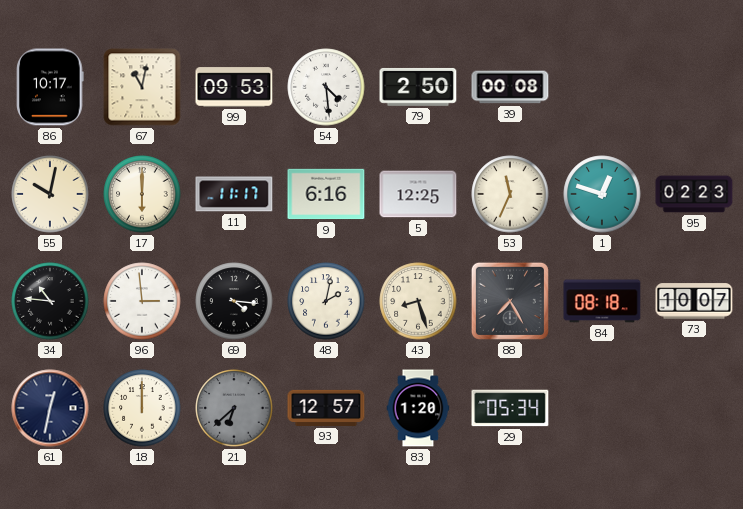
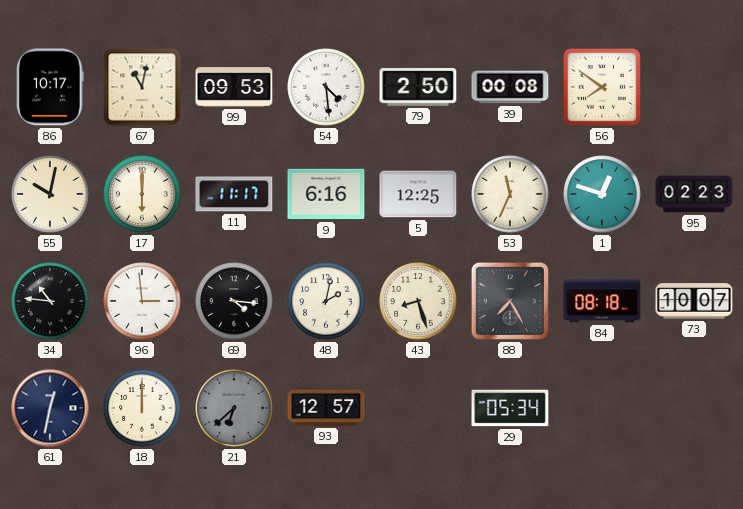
56: none -> 7:51 (602, 87)
83: 1:20 -> none (418, 408)
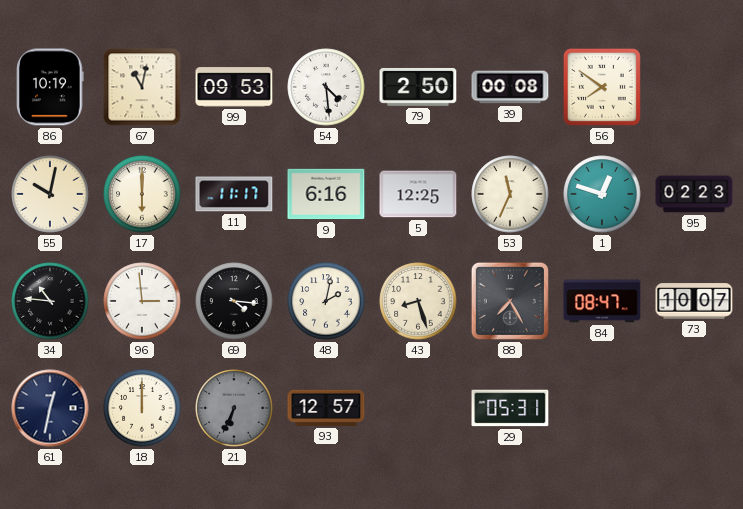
86: 10:17 -> 10:19 (50, 87)
84: 08:18 -> 08:47 (602, 301)
21: 6:38 -> 6:34 (234, 408)
29: 05:34 -> 05:31 (510, 408)
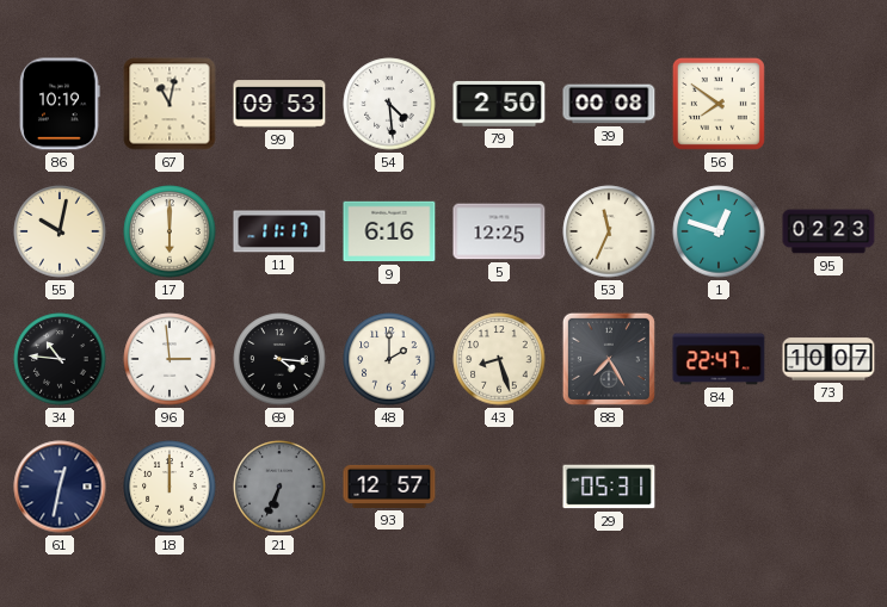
48: 2:02 -> 2:00 (389, 359)
84: 08:47 -> 22:47 (719, 359)
